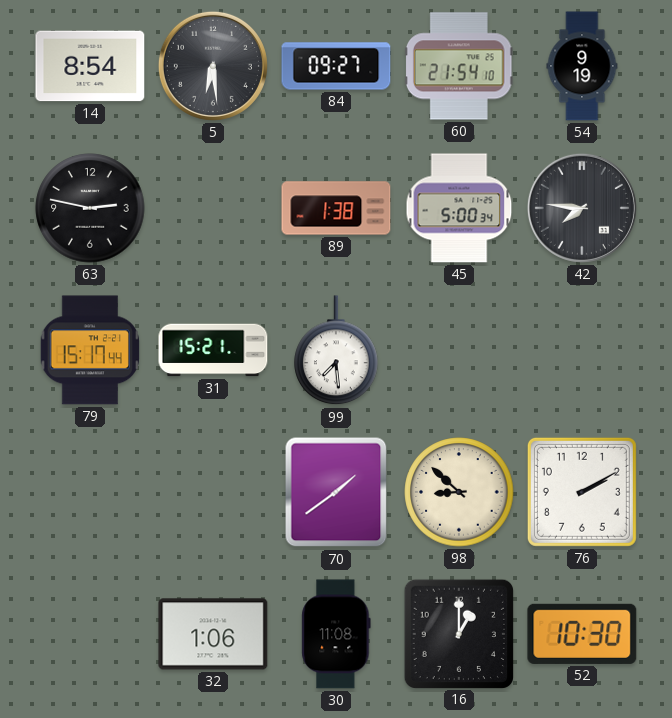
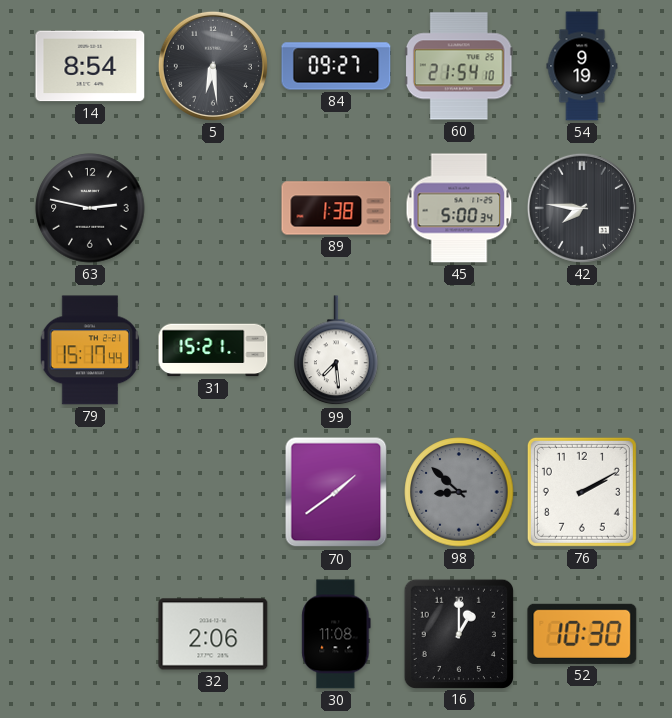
98 dial: cream -> grey (459, 492)
32: 1:06 -> 2:06 (213, 634)
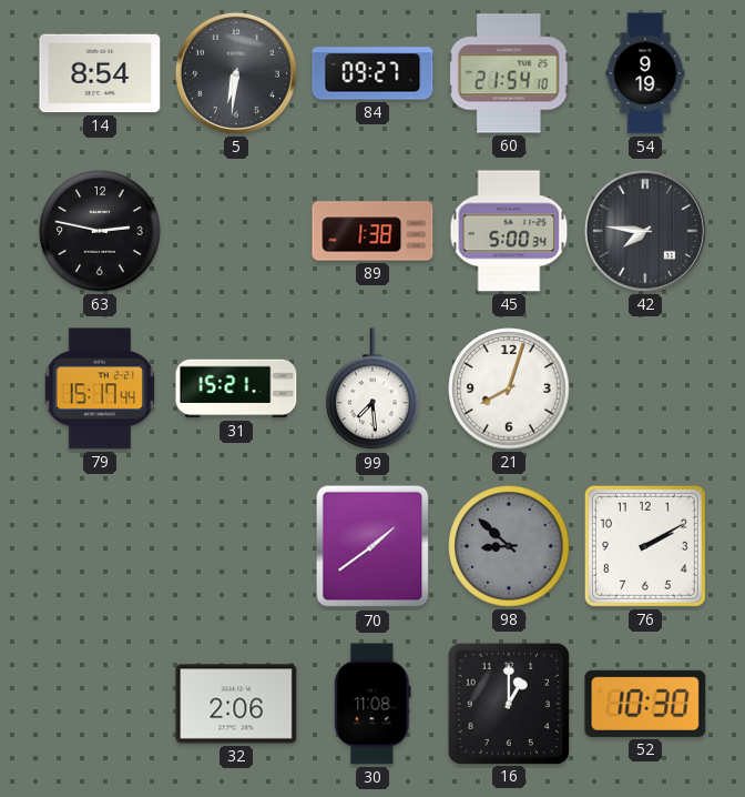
5: 6:29 -> 6:31 (236, 73)
21: none -> 8:03 (509, 389)
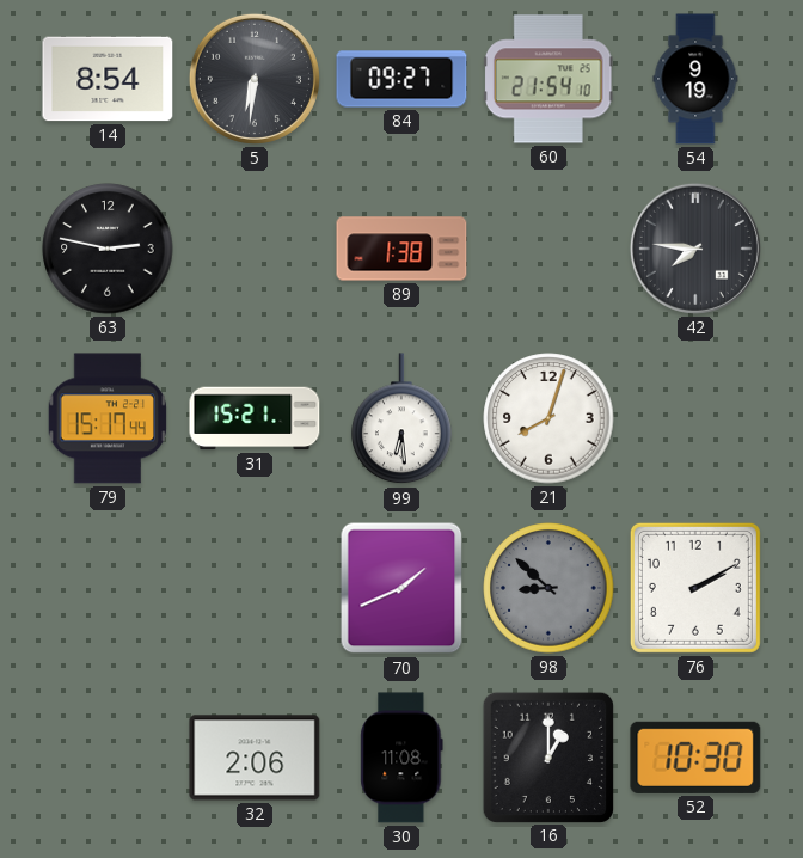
45: 5:00 -> none (509, 231)
99: 7:29 -> 6:29 (401, 419)
70: 1:39 -> 1:41 (401, 588)
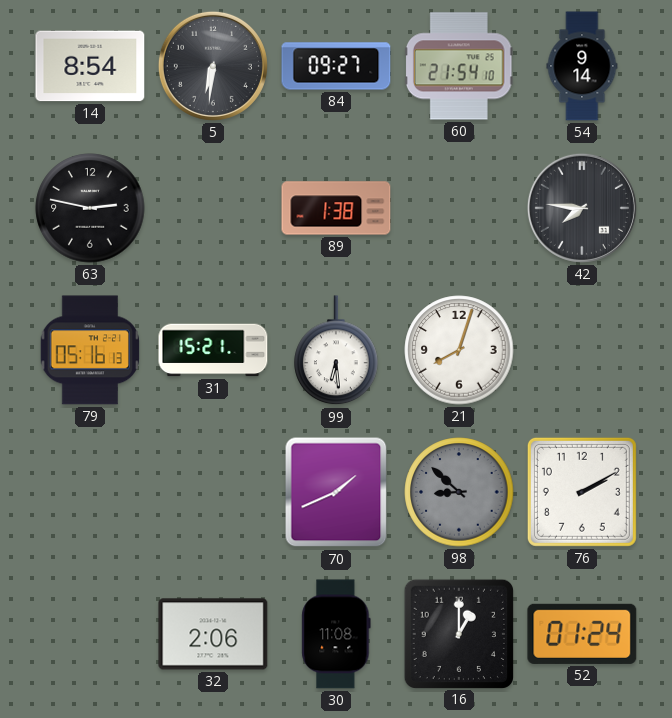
54: 9:19 -> 9:14 (582, 66)
79: 15:17 -> 05:16 (89, 350)
52: 10:30 -> 01:24 (582, 634)
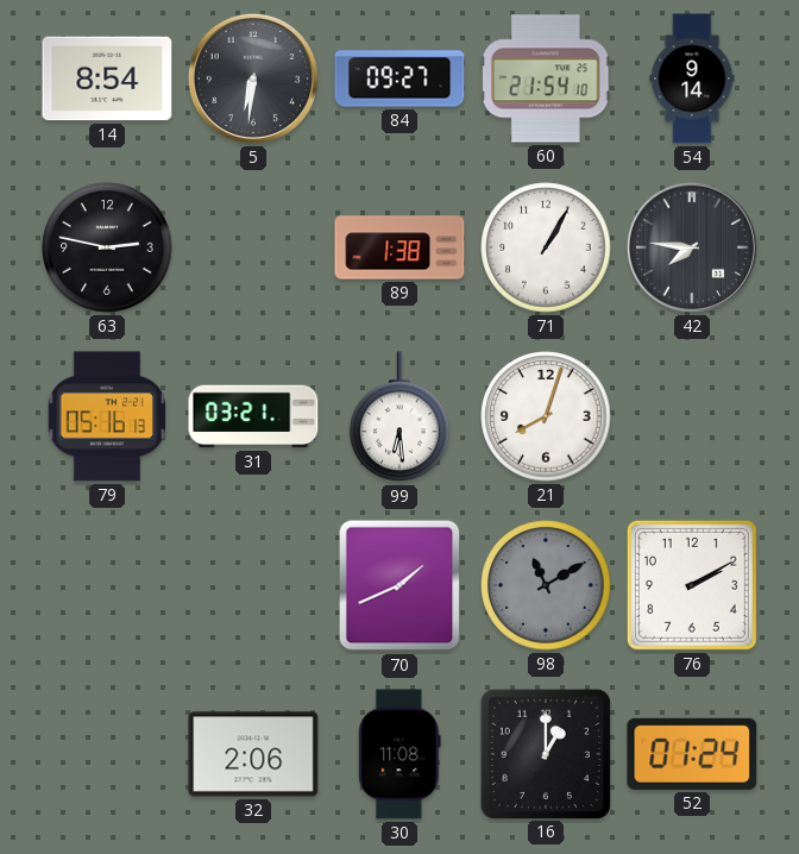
71: none -> 1:05 (546, 247)
31: 15:21 -> 03:21 (253, 416)
98: 8:52 -> 11:10 (546, 585)
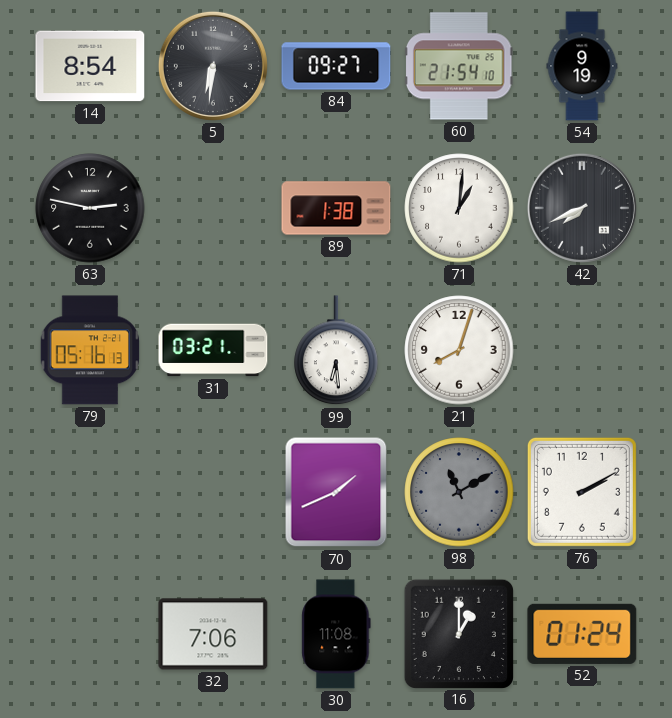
54: 9:14 -> 9:19 (582, 66)
71: 1:05 -> 1:01 (459, 208)
42: 7:46 -> 7:41 (582, 208)
32: 2:06 -> 7:06 (213, 634)
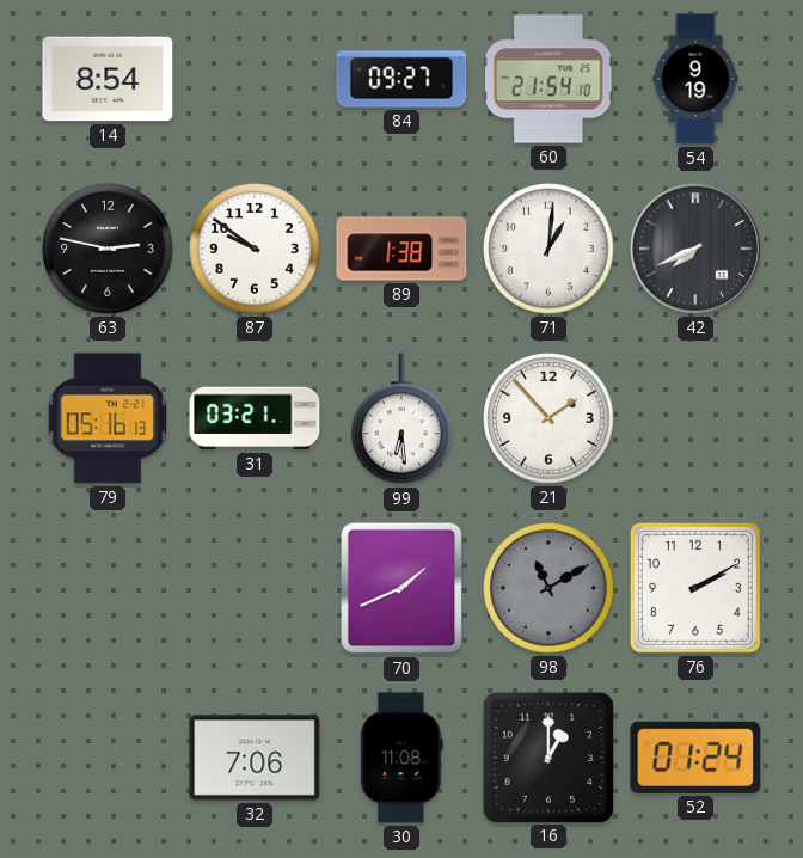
5: 6:31 -> none (213, 66)
87: none -> 9:51 (255, 249)
21: 8:03 -> 1:53 (548, 418)
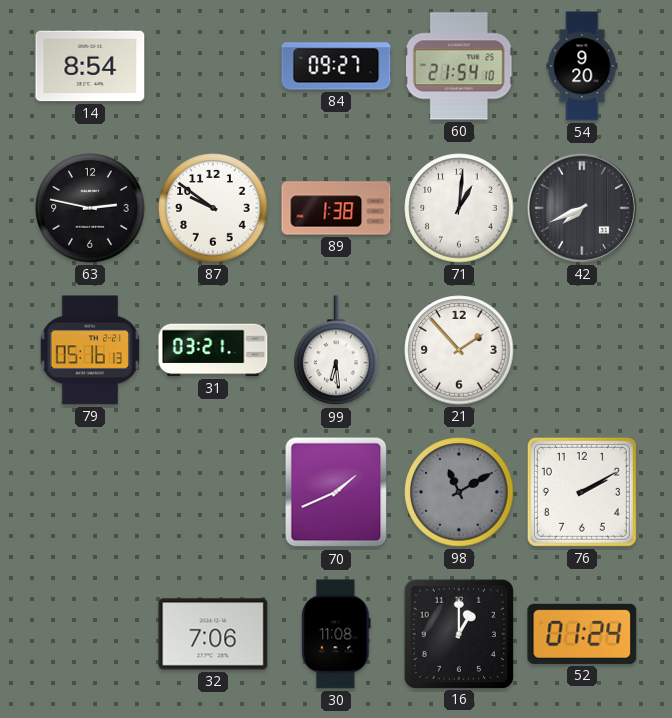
54: 9:19 -> 9:20 (582, 66)
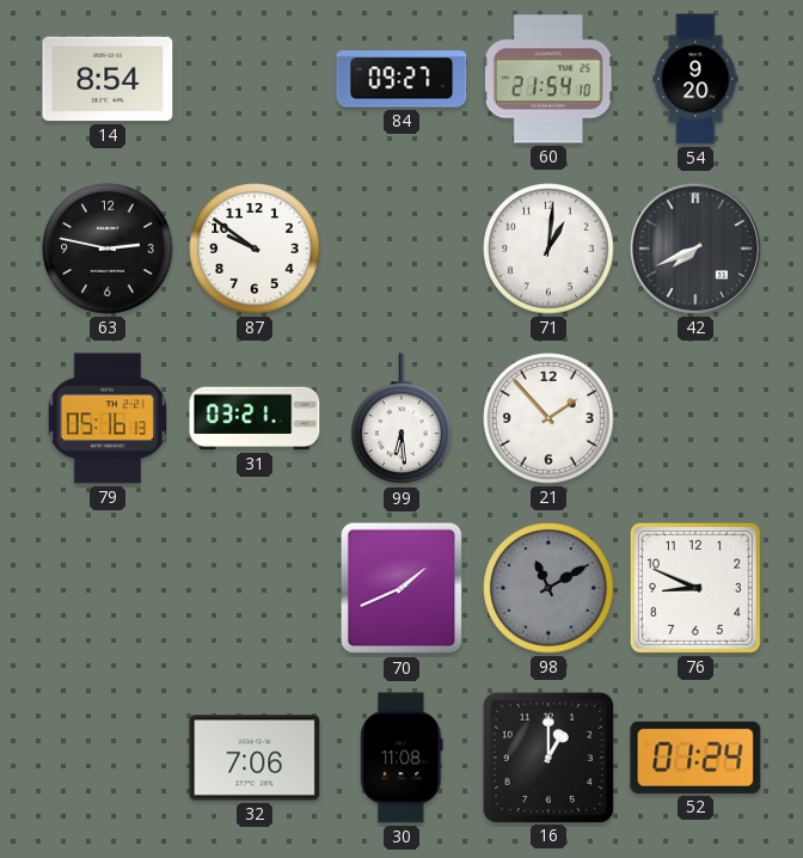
89: 1:38 -> none (336, 208)
76: 2:10 -> 8:49 (695, 588)
